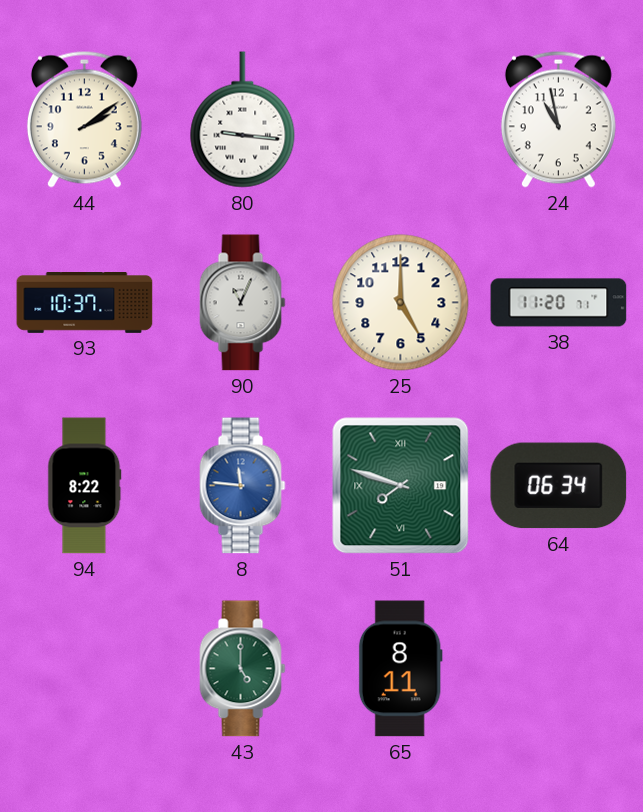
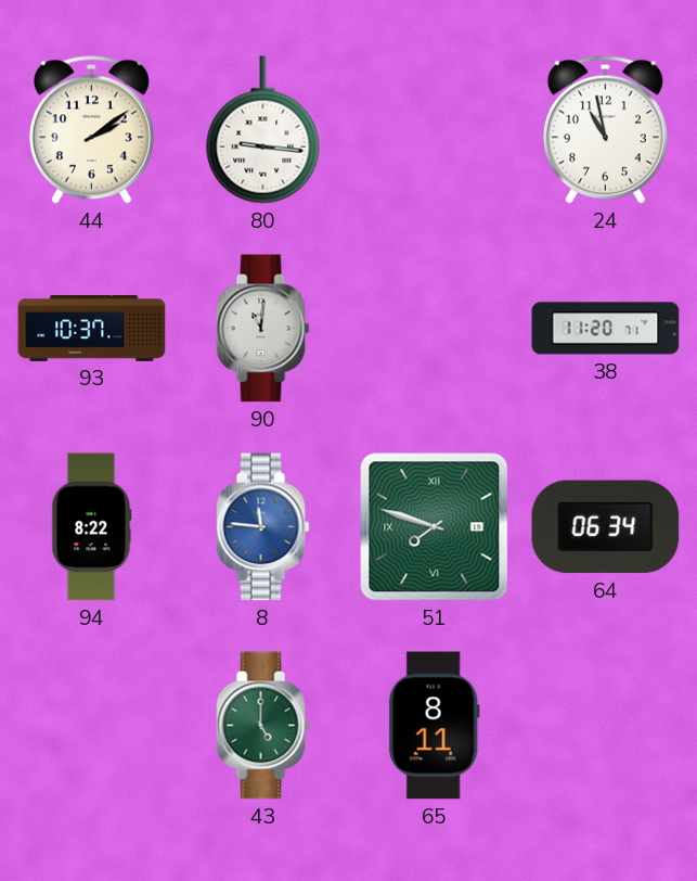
90: 11:04 -> 11:01 (263, 329)
25: 5:00 -> none (401, 303)
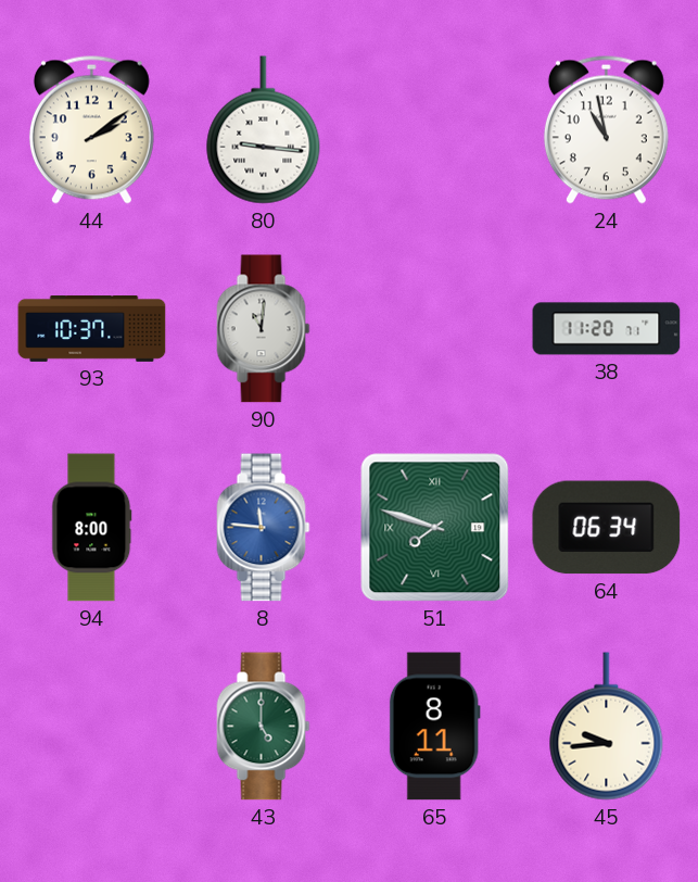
94: 8:22 -> 8:00 (92, 528)
45: none -> 9:44 (607, 727)
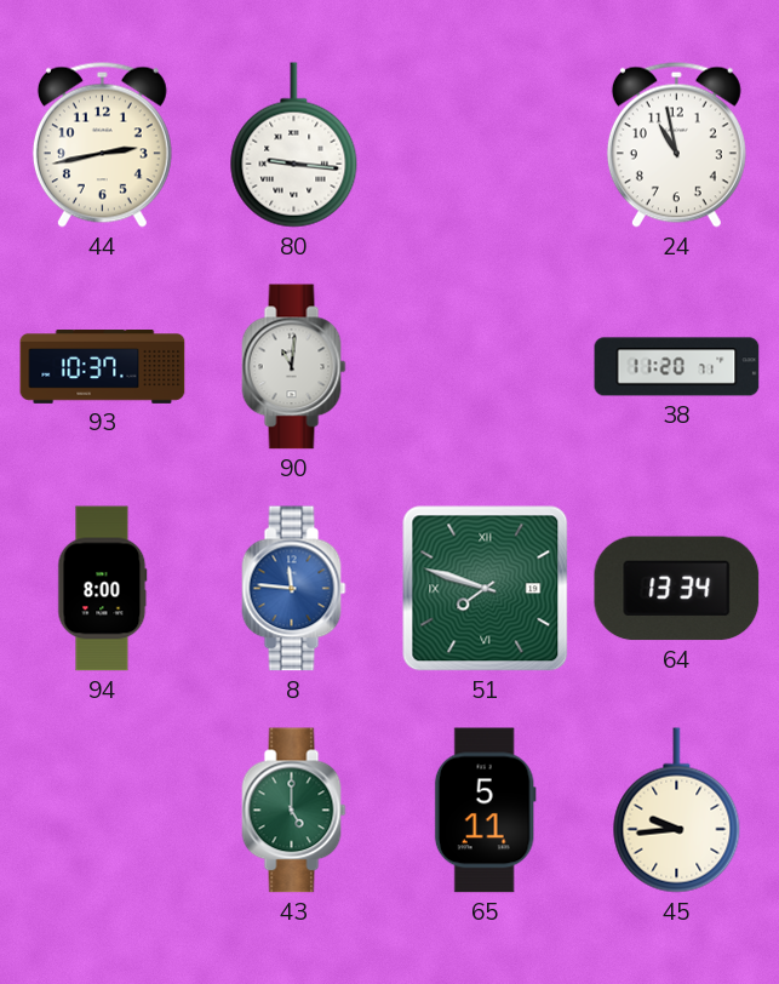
44: 2:09 -> 2:43 (102, 144)
64: 06:34 -> 13:34 (677, 589)
65: 8:11 -> 5:11 (485, 811)
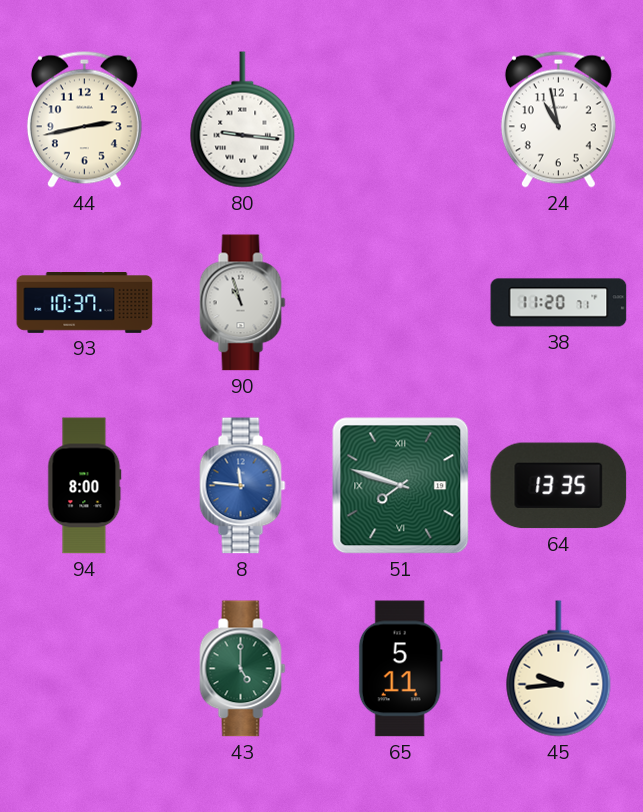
90: 11:01 -> 10:57 (243, 303)
64: 13:34 -> 13:35 (559, 486)
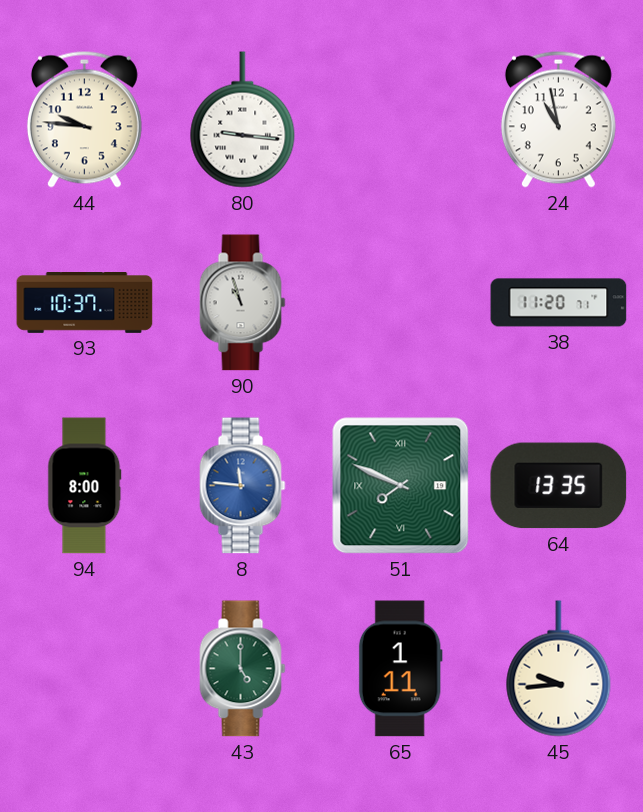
44: 2:43 -> 9:46 (84, 119)
51: 7:48 -> 7:49 (401, 486)
65: 5:11 -> 1:11 (400, 669)
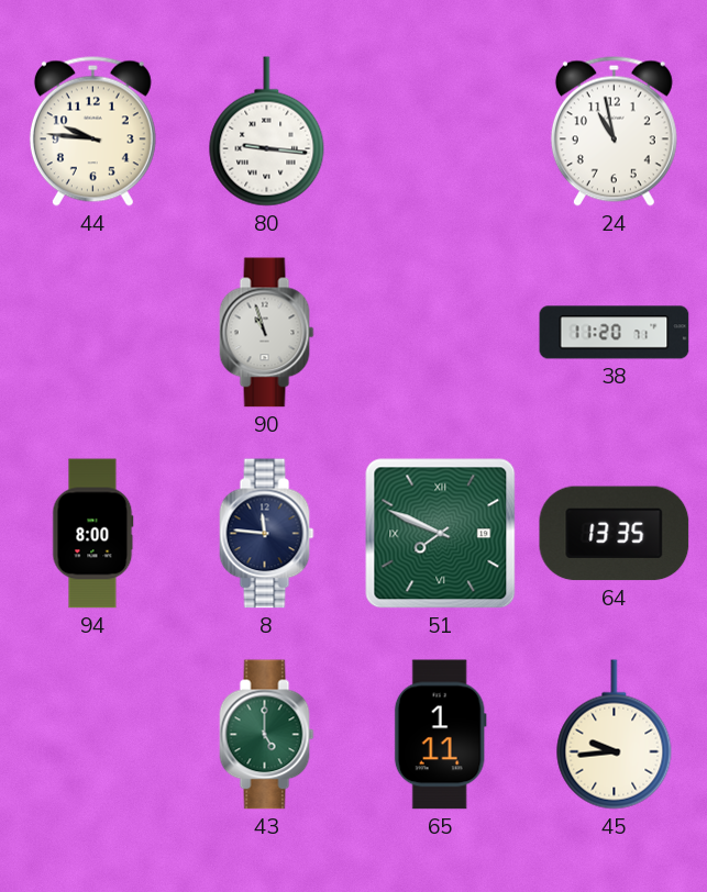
93: 10:37 -> none (85, 303)
8 dial: blue -> navy (267, 534)
